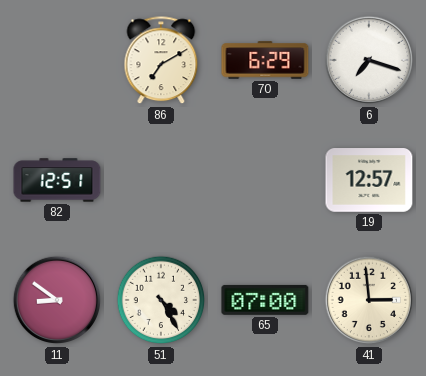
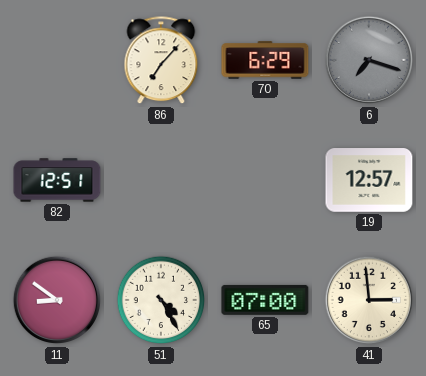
86: 7:10 -> 7:07 (161, 61)
6 dial: white -> grey (369, 60)
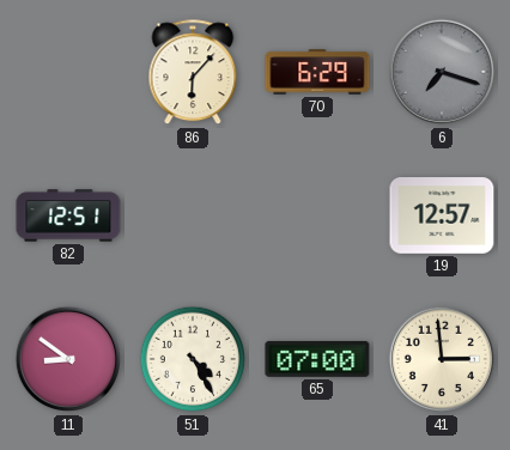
86: 7:07 -> 6:07 (193, 73)
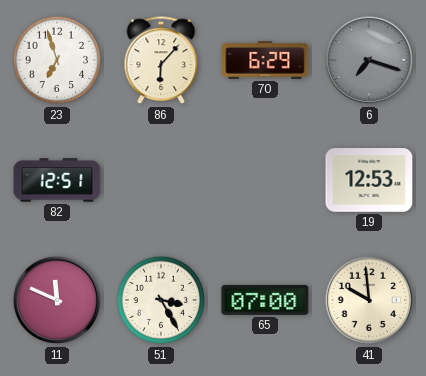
23: none -> 6:57 (57, 60)
19: 12:57 -> 12:53 (369, 180)
11: 8:51 -> 11:49 (57, 300)
51: 4:25 -> 3:25 (161, 300)
41: 2:59 -> 9:59 (369, 300)
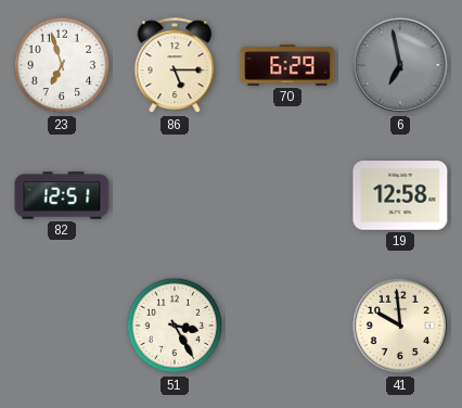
86: 6:07 -> 5:15 (175, 66)
6: 7:18 -> 6:58 (400, 65)
19: 12:53 -> 12:58 (400, 195)
11: 11:49 -> none (57, 300)
65: 07:00 -> none (265, 300)
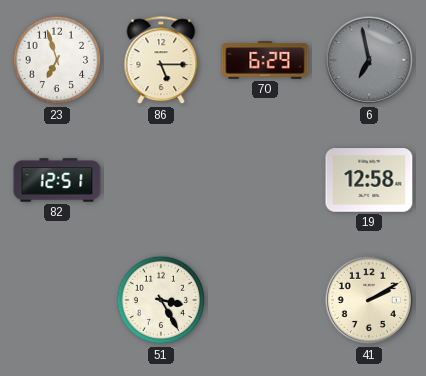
41: 9:59 -> 2:10 (369, 300)
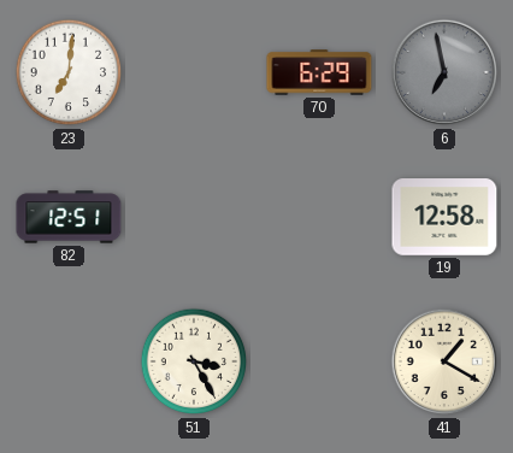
23: 6:57 -> 7:01 (69, 72)
86: 5:15 -> none (161, 61)
41: 2:10 -> 1:20 (444, 361)
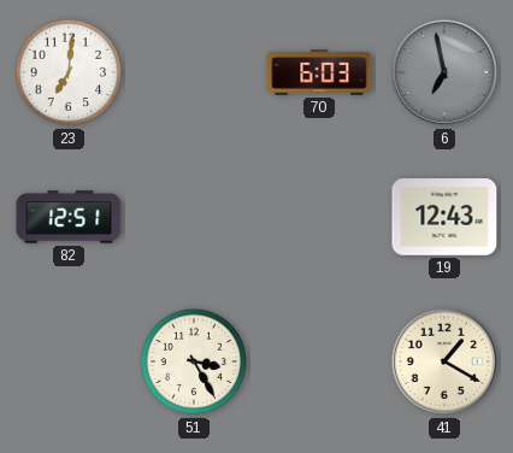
70: 6:29 -> 6:03 (319, 72)
19: 12:58 -> 12:43 (444, 217)
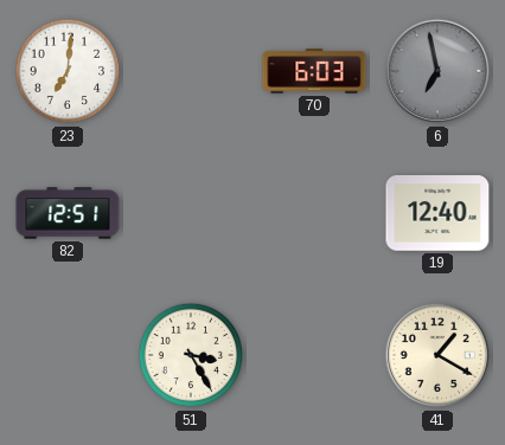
19: 12:43 -> 12:40 (437, 213)
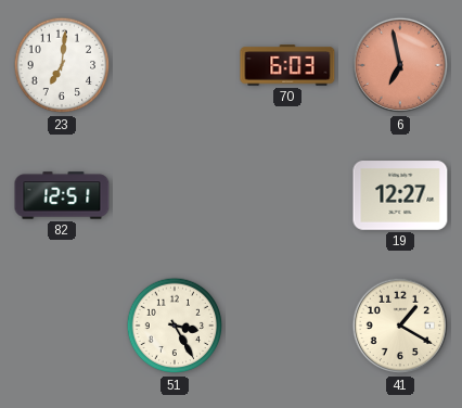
6 dial: grey -> salmon (400, 65)
19: 12:40 -> 12:27 (400, 195)
